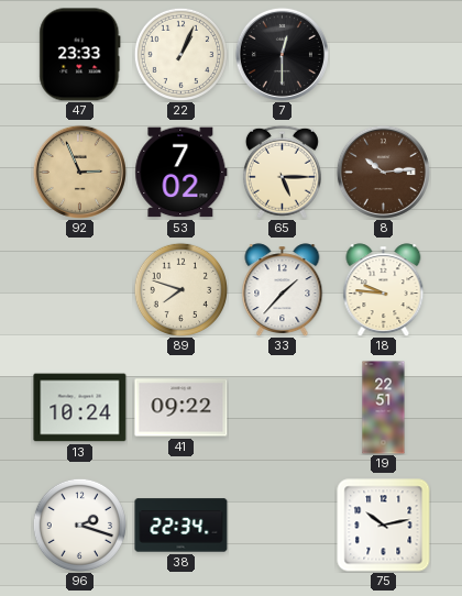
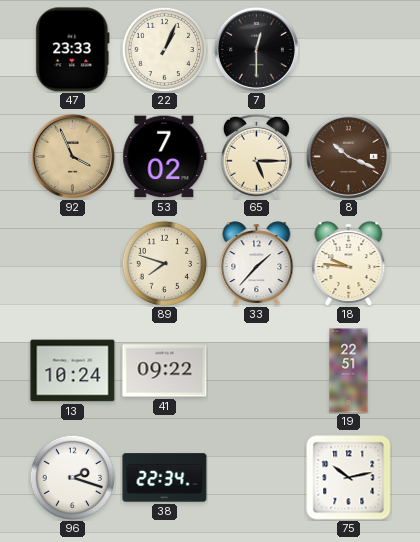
92: 2:56 -> 3:56 (72, 156)
8: 10:14 -> 10:19 (348, 156)
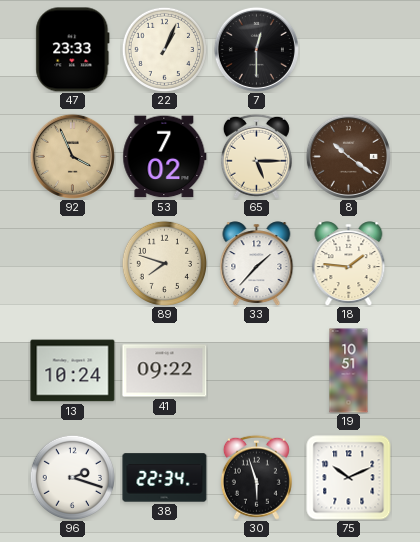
8: 10:19 -> 10:21 (348, 156)
18: 9:46 -> 1:46 (349, 264)
19: 22:51 -> 10:51 (349, 371)
30: none -> 5:57 (256, 477)
75: 10:13 -> 10:11 (349, 478)
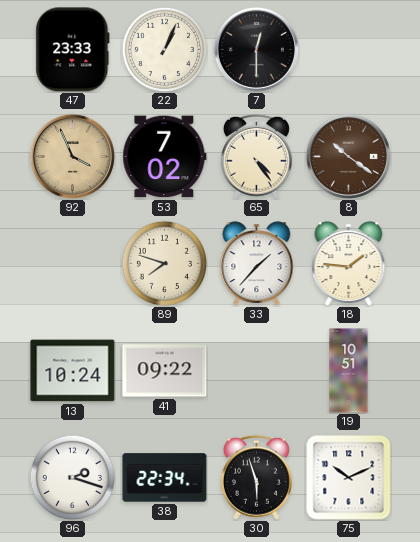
65: 5:15 -> 4:24 (256, 156)
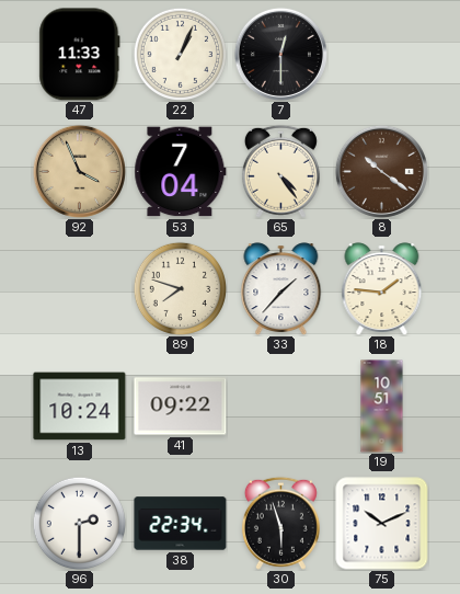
47: 23:33 -> 11:33 (80, 55)
53: 7:02 -> 7:04 (181, 172)
96: 2:18 -> 2:30 (79, 523)
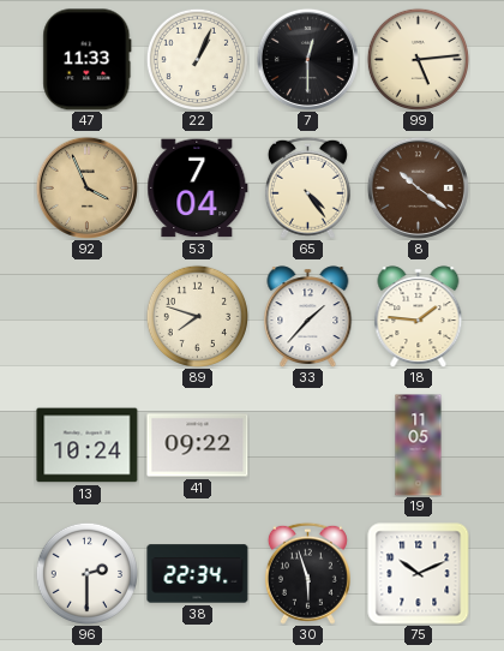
99: none -> 5:14 (418, 59)
19: 10:51 -> 11:05 (419, 446)
